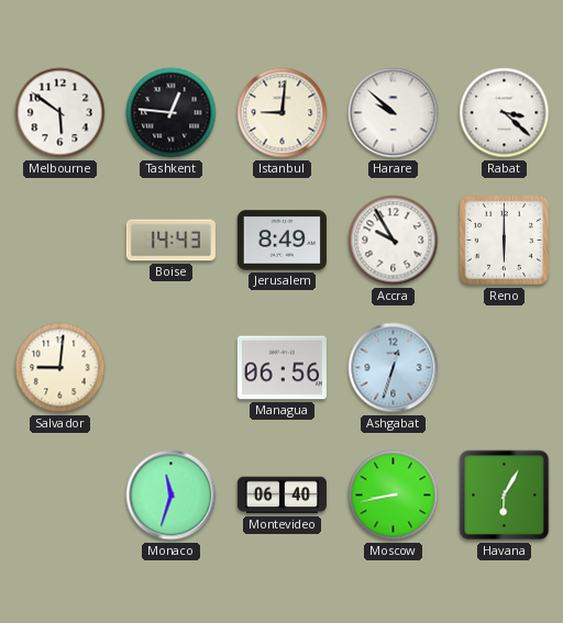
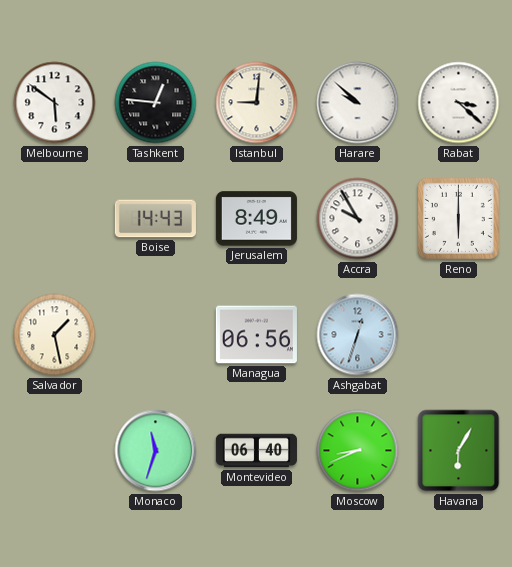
Salvador: 9:01 -> 1:28 (55, 335)
Moscow: 8:43 -> 8:41 (358, 451)
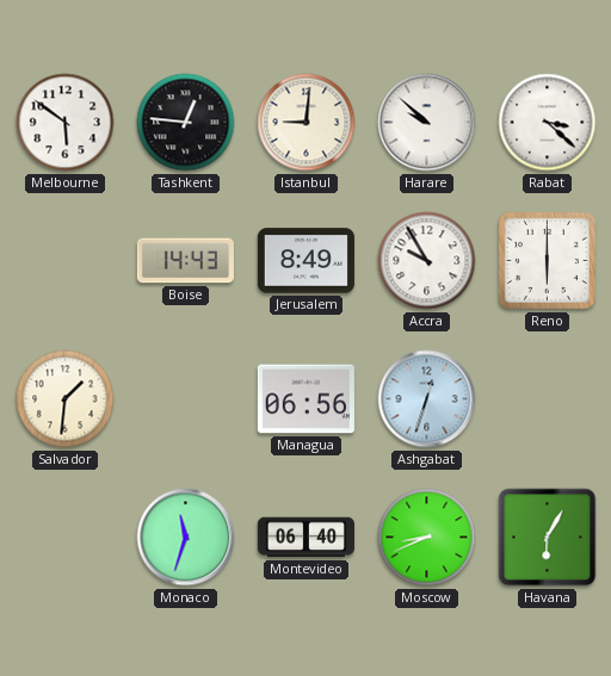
Salvador: 1:28 -> 1:31 (66, 399)
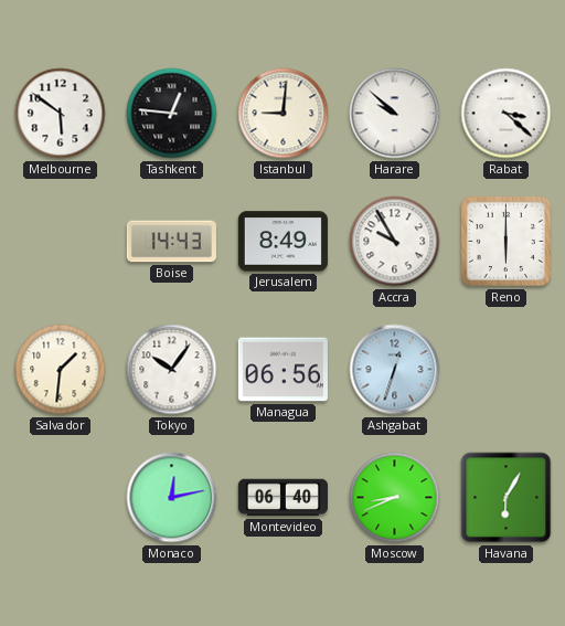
Tokyo: none -> 10:06 (172, 370)
Monaco: 11:33 -> 12:13 (172, 498)
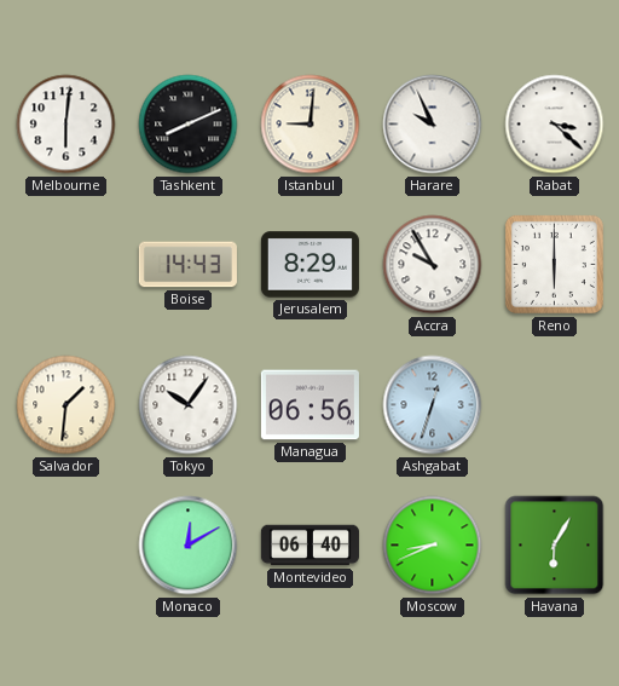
Melbourne: 5:51 -> 6:01 (66, 125)
Tashkent: 12:46 -> 8:11 (189, 125)
Harare: 9:52 -> 9:56 (433, 125)
Jerusalem: 8:49 -> 8:29 (309, 265)
Monaco: 12:13 -> 12:10 (189, 546)
